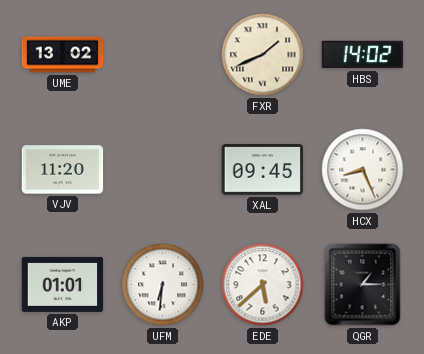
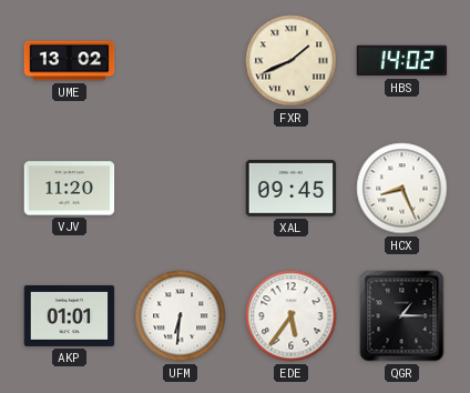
EDE: 5:38 -> 5:36 (292, 316)
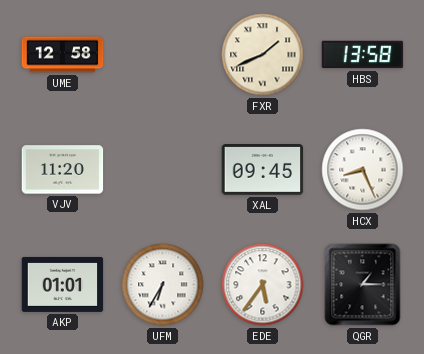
UME: 13:02 -> 12:58 (63, 55)
HBS: 14:02 -> 13:58 (363, 55)
UFM: 6:31 -> 6:35 (163, 285)
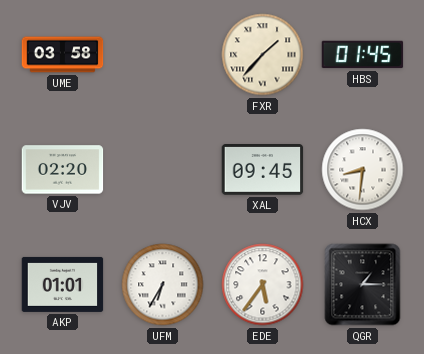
UME: 12:58 -> 03:58 (63, 55)
FXR: 1:41 -> 1:37 (263, 55)
HBS: 13:58 -> 01:45 (363, 55)
VJV: 11:20 -> 02:20 (63, 170)
HCX: 8:26 -> 8:31 (363, 170)
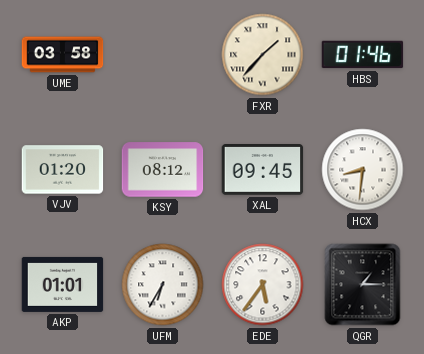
HBS: 01:45 -> 01:46 (363, 55)
VJV: 02:20 -> 01:20 (63, 170)
KSY: none -> 08:12 (163, 170)
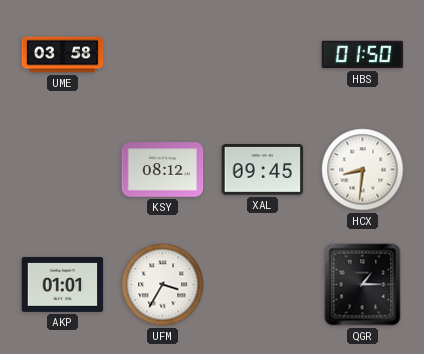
FXR: 1:37 -> none (263, 55)
HBS: 01:46 -> 01:50 (363, 55)
VJV: 01:20 -> none (63, 170)
UFM: 6:35 -> 3:35 (163, 285)
EDE: 5:36 -> none (263, 285)
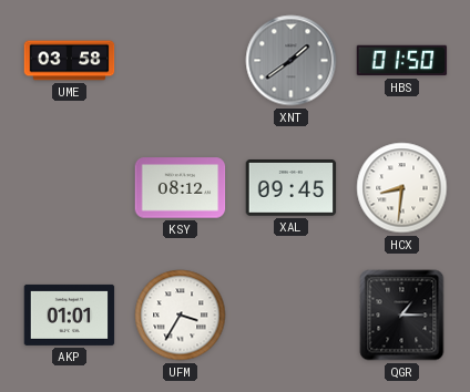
XNT: none -> 1:39 (292, 61)
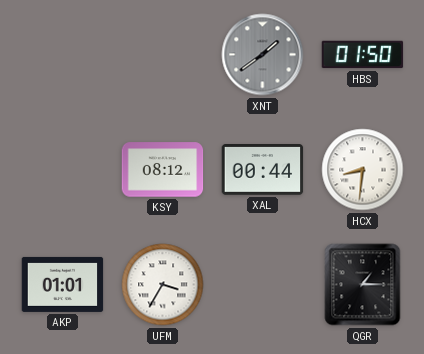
UME: 03:58 -> none (70, 61)
XAL: 09:45 -> 00:44 (263, 170)
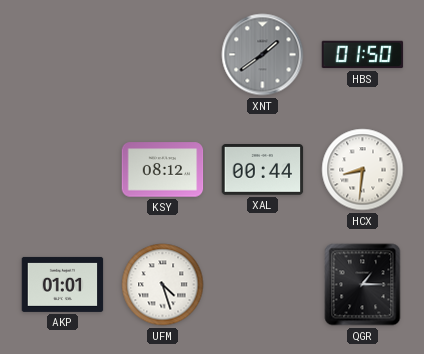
UFM: 3:35 -> 4:27 (163, 285)
